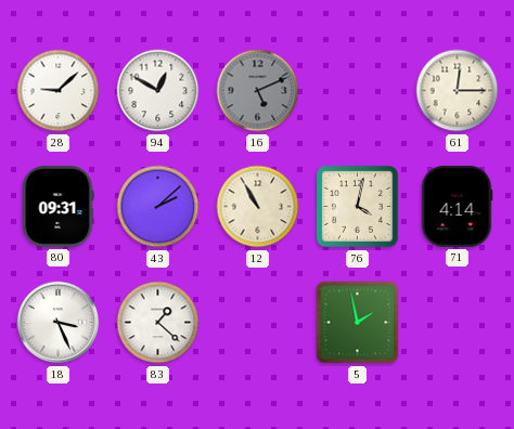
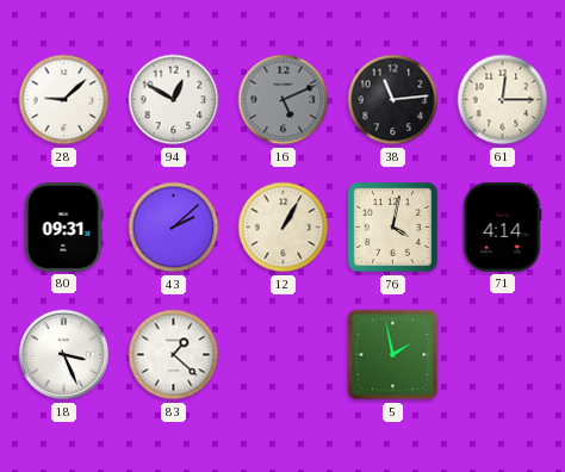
38: none -> 11:14 (393, 100)
12: 10:55 -> 1:05 (284, 228)
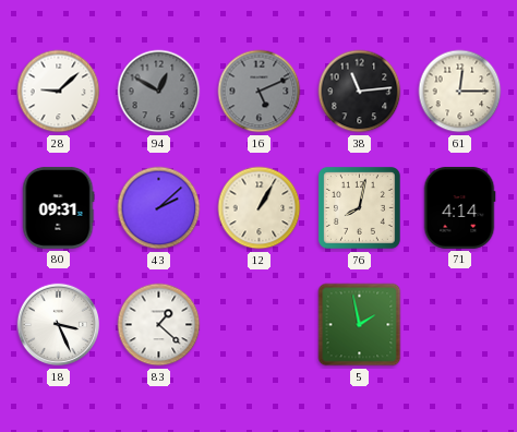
94 dial: white -> grey (159, 92)
76: 4:02 -> 8:02 (359, 207)
